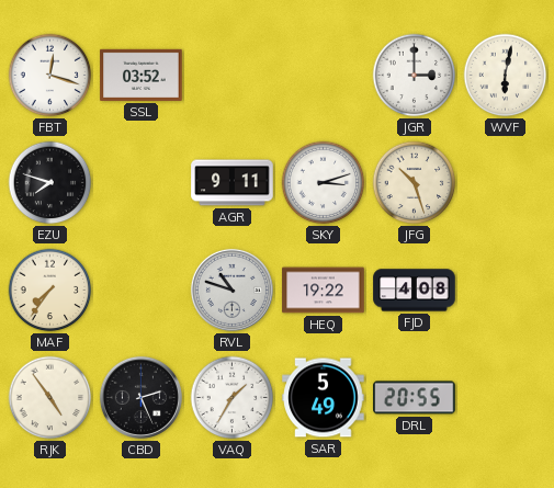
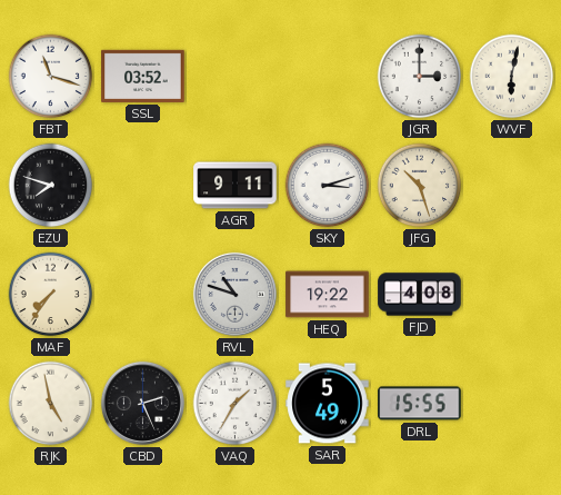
FBT: 12:18 -> 11:18 (51, 77)
RJK: 4:54 -> 4:58 (51, 404)
DRL: 20:55 -> 15:55 (420, 404)
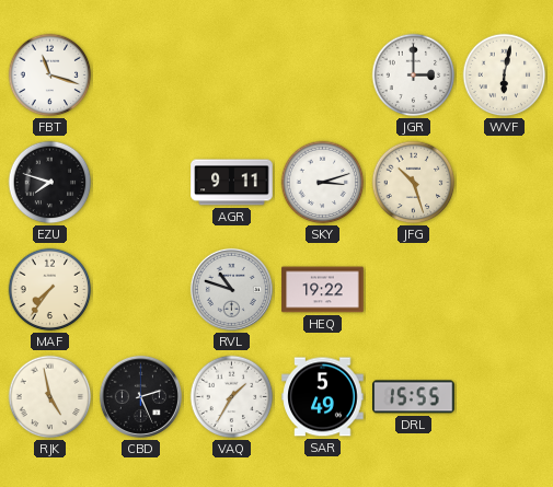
SSL: 03:52 -> none (143, 76)
FJD: 4:08 -> none (420, 295)
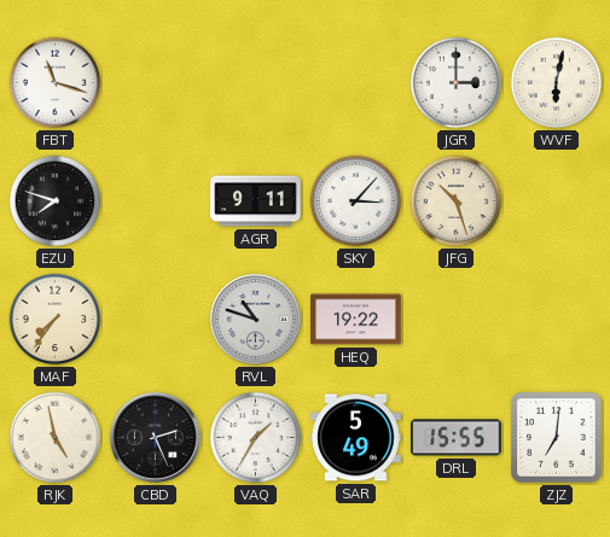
SKY: 3:12 -> 3:07 (356, 202)
ZJZ: none -> 7:01 (557, 438)
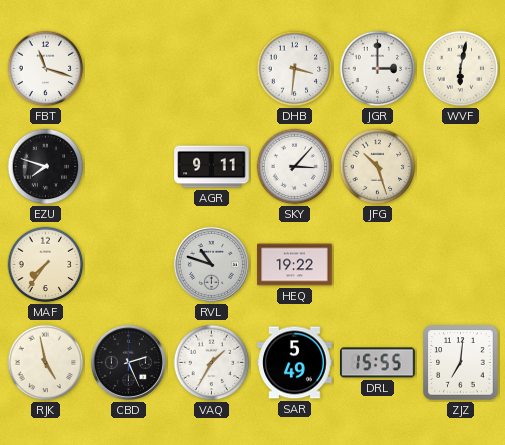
DHB: none -> 3:31 (295, 69)
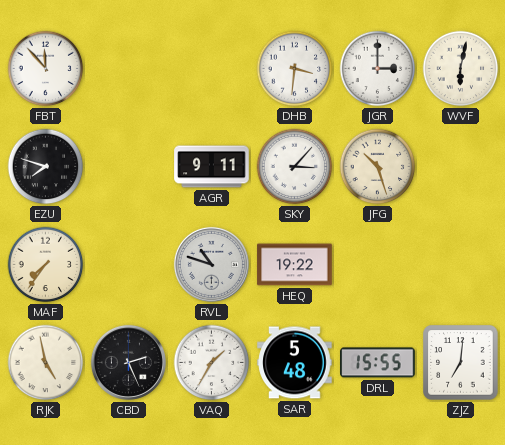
FBT: 11:18 -> 11:53 (46, 69)
SAR: 5:49 -> 5:48 (295, 363)
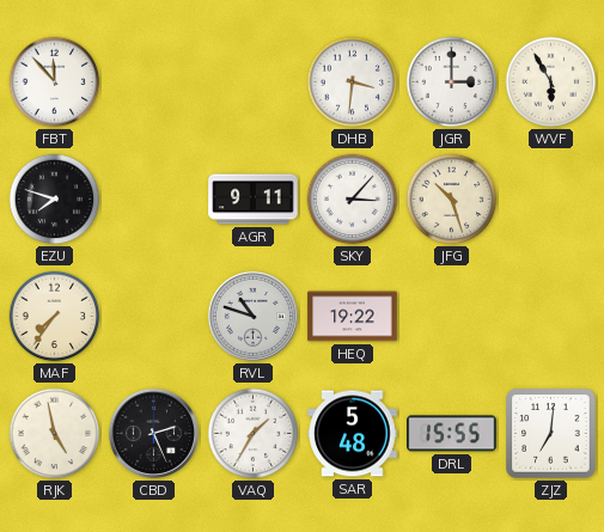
WVF: 6:02 -> 5:55 (551, 82)
